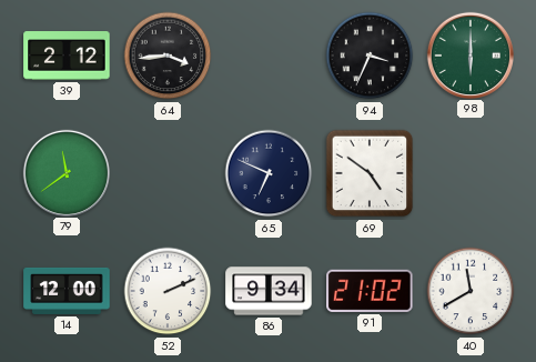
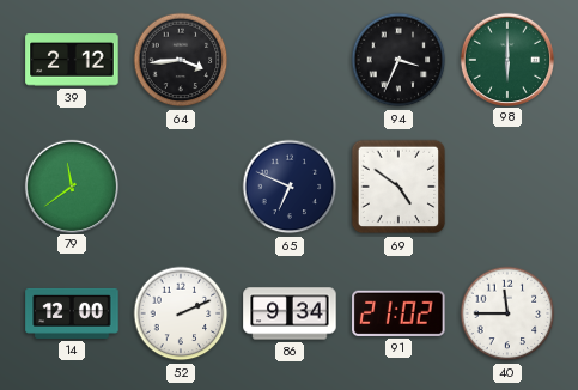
40: 11:40 -> 11:45 (507, 313)
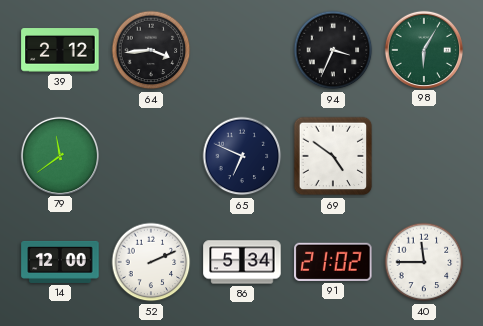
98: 6:00 -> 6:05 (423, 49)
86: 9:34 -> 5:34 (242, 262)
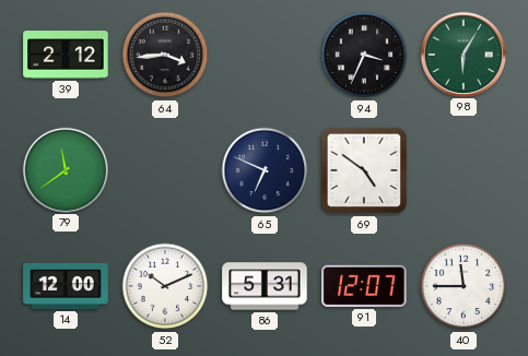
52: 2:11 -> 10:11 (165, 286)
86: 5:34 -> 5:31 (265, 286)
91: 21:02 -> 12:07 (364, 286)
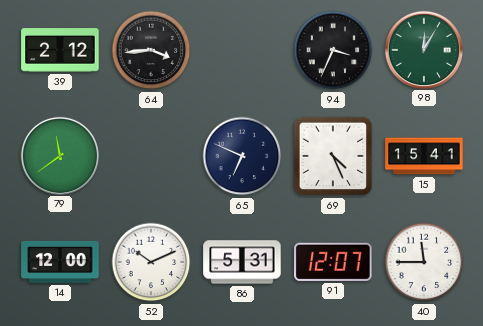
98: 6:05 -> 12:05 (423, 49)
69: 4:51 -> 4:26 (333, 156)
15: none -> 15:41 (424, 156)
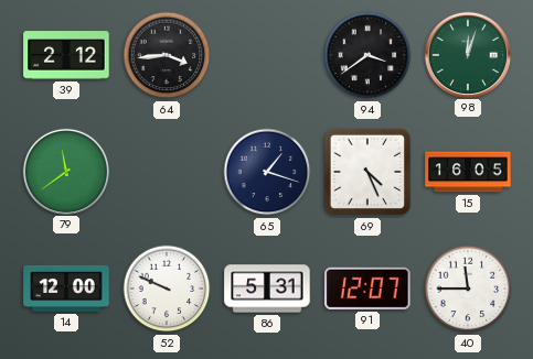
94: 3:34 -> 3:39 (367, 55)
98: 12:05 -> 12:03 (467, 54)
65: 6:49 -> 1:18 (267, 172)
15: 15:41 -> 16:05 (468, 172)
52: 10:11 -> 9:49 (167, 289)
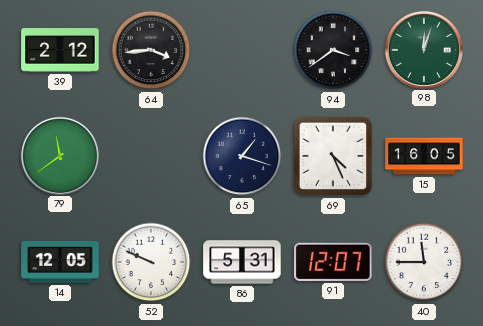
14: 12:00 -> 12:05 (60, 262)
